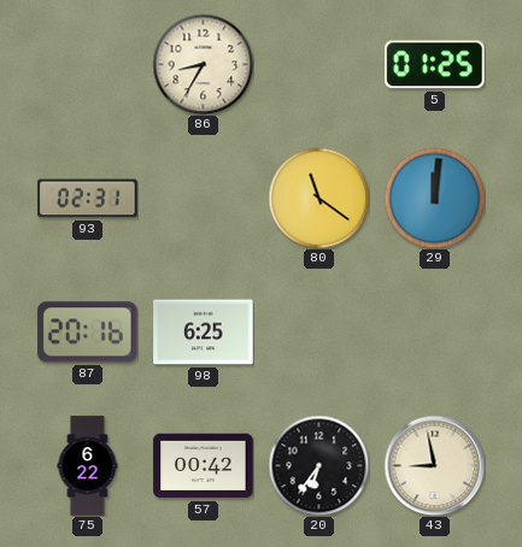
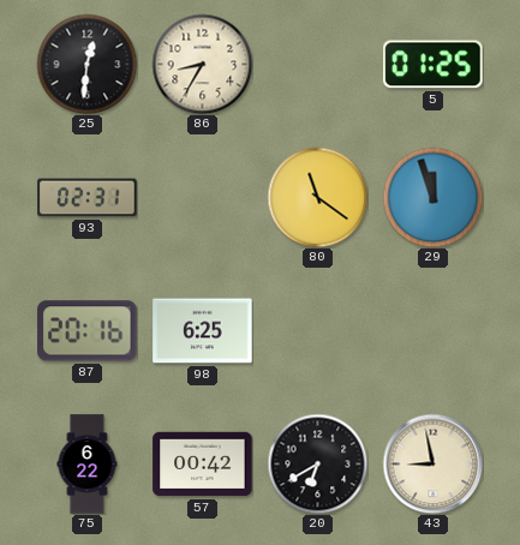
25: none -> 12:31 (86, 64)
29: 12:01 -> 11:57 (432, 197)
20: 6:36 -> 6:40 (317, 463)
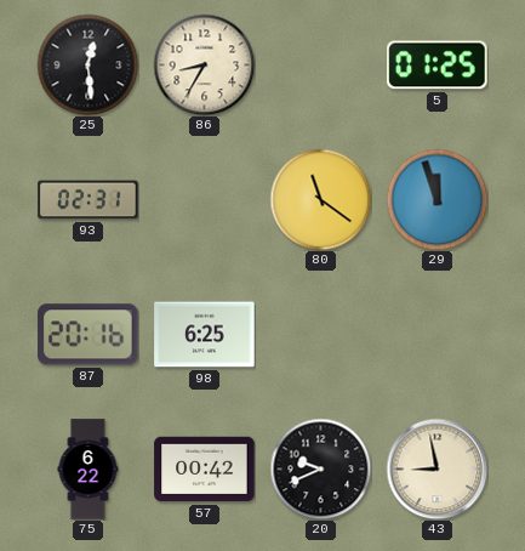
25: 12:31 -> 12:29 (87, 64)
20: 6:40 -> 9:41 (320, 468)
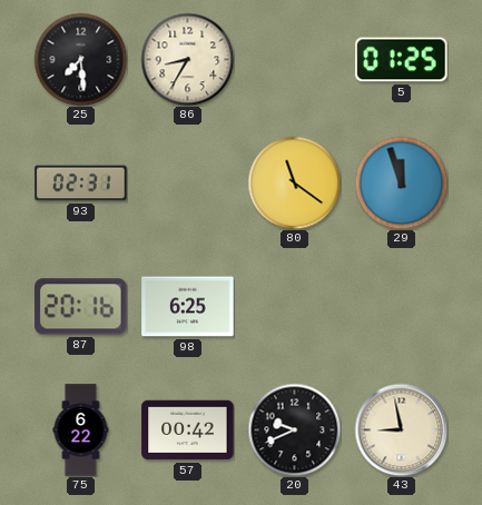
25: 12:29 -> 7:29 (80, 59)
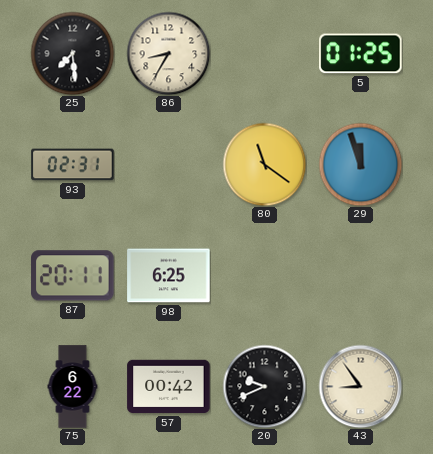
87: 20:16 -> 20:11 (73, 276)
43: 8:58 -> 8:54 (360, 386)
